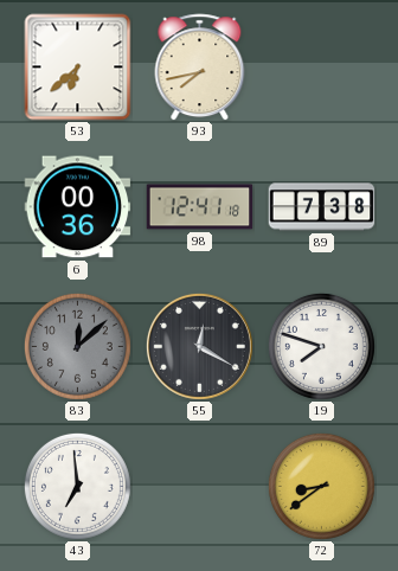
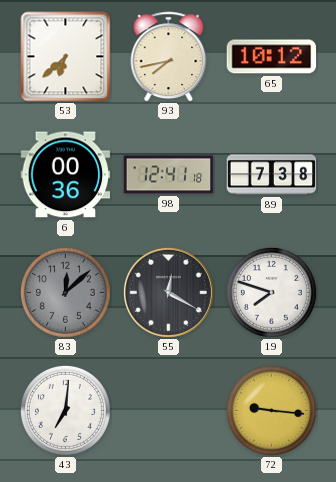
65: none -> 10:12 (272, 57)
43: 6:59 -> 7:01 (65, 410)
72: 8:39 -> 9:16 (271, 410)
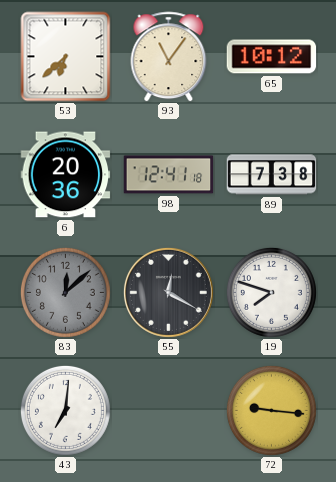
93: 7:43 -> 11:06 (169, 57)
6: 00:36 -> 20:36 (66, 175)
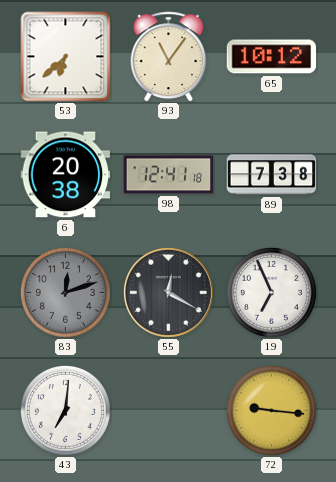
6: 20:36 -> 20:38 (66, 175)
83: 12:08 -> 12:12 (65, 292)
19: 7:48 -> 6:56 (271, 292)
